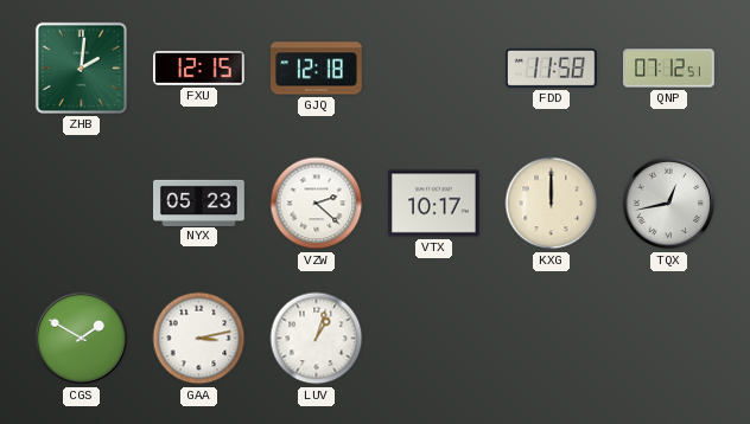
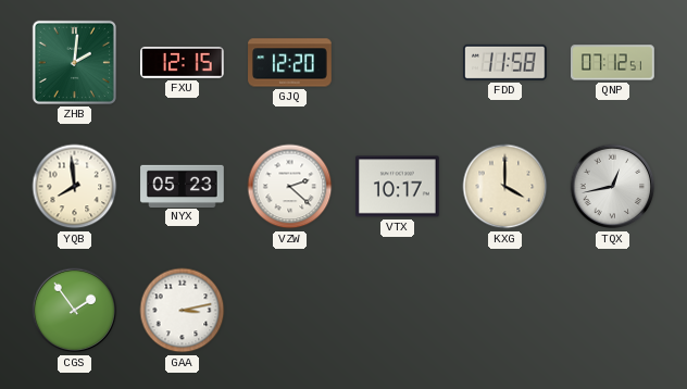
GJQ: 12:18 -> 12:20 (290, 63)
YQB: none -> 7:59 (75, 187)
KXG: 12:00 -> 4:00 (505, 187)
CGS: 1:50 -> 1:54 (75, 311)
LUV: 1:03 -> none (317, 339)
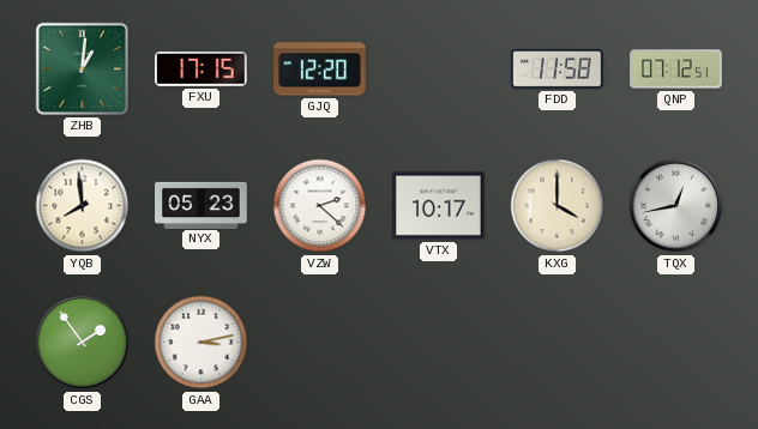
ZHB: 2:01 -> 1:01 (82, 68)
FXU: 12:15 -> 17:15 (201, 68)
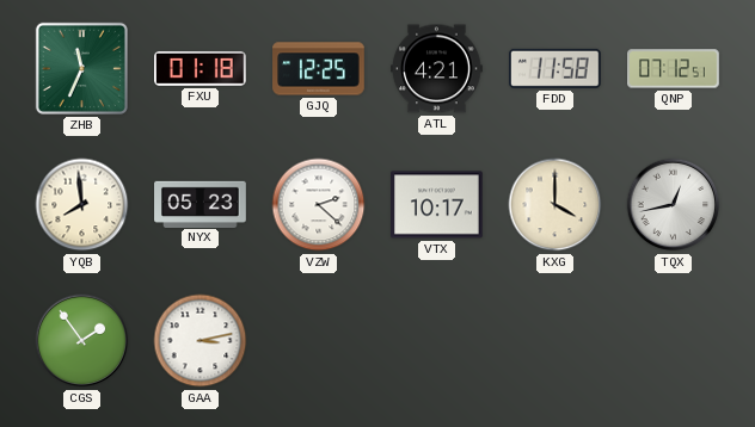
ZHB: 1:01 -> 11:34 (81, 68)
FXU: 17:15 -> 01:18 (201, 68)
GJQ: 12:20 -> 12:25 (319, 69)
ATL: none -> 4:21 (437, 69)
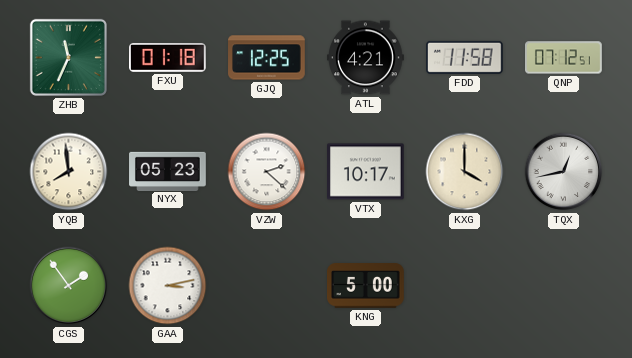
KNG: none -> 5:00 (366, 286)
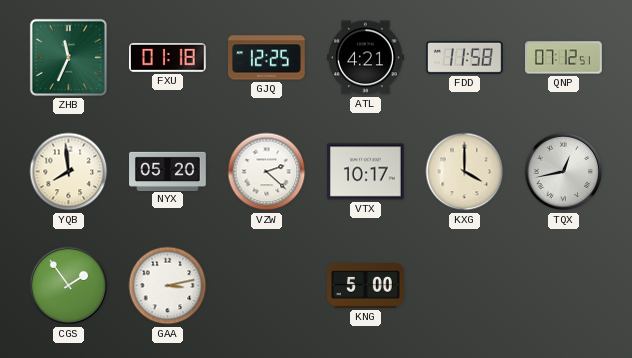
NYX: 05:23 -> 05:20 (168, 171)
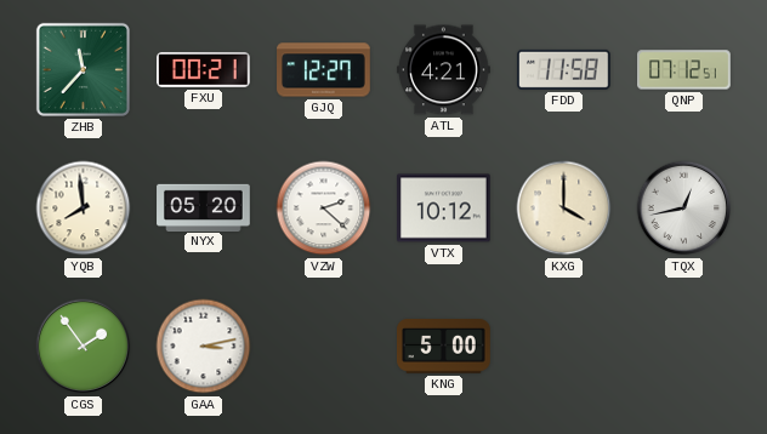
ZHB: 11:34 -> 11:37 (83, 69)
FXU: 01:18 -> 00:21 (204, 69)
GJQ: 12:25 -> 12:27 (324, 70)
VTX: 10:17 -> 10:12 (444, 209)
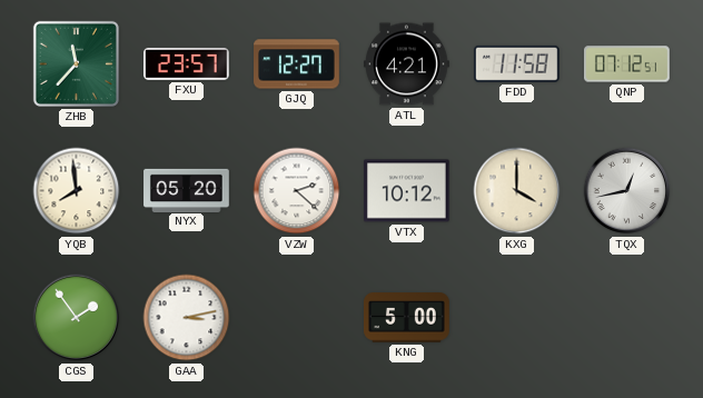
FXU: 00:21 -> 23:57 (187, 63)
